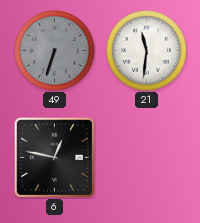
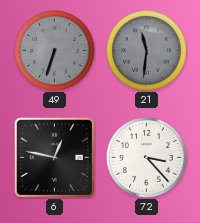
21 dial: white -> grey (147, 51)
72: none -> 3:23 (147, 158)
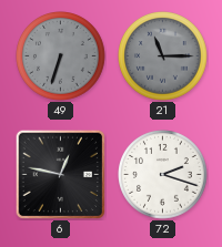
21: 11:31 -> 11:15 (163, 56)
72: 3:23 -> 2:18 (163, 175)
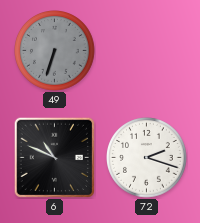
21: 11:15 -> none (163, 56)
6: 12:47 -> 10:49 (54, 157)
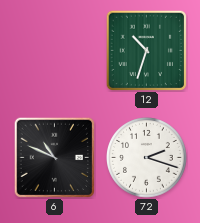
49: 6:33 -> none (55, 51)
12: none -> 10:33 (146, 50)
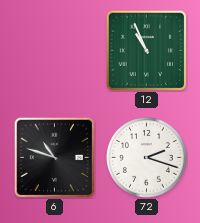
12: 10:33 -> 10:56 (146, 50)
6: 10:49 -> 10:48 (54, 157)
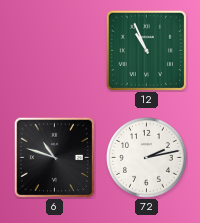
72: 2:18 -> 2:13 (147, 158)
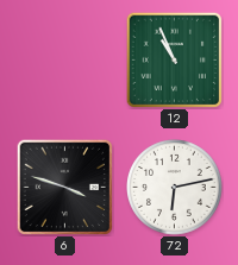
6: 10:48 -> 3:48 (64, 187)
72: 2:13 -> 6:13 (175, 188)
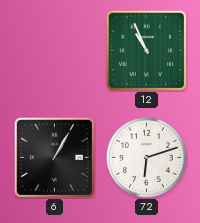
6: 3:48 -> 1:05 (54, 157)
72: 6:13 -> 6:12 (147, 158)
